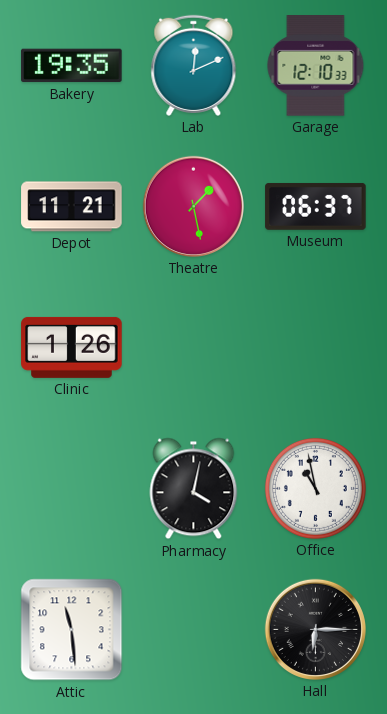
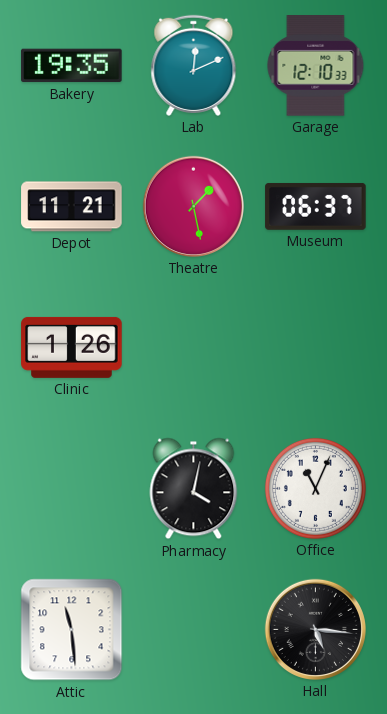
Office: 10:58 -> 11:04 (315, 488)
Hall: 6:15 -> 5:16 (315, 629)
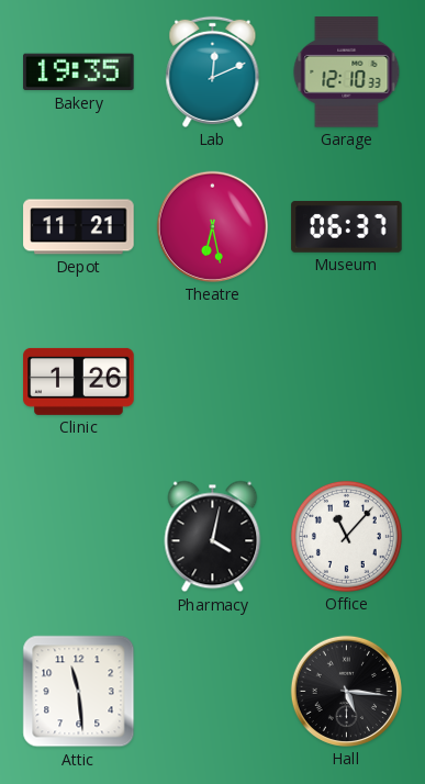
Theatre: 1:28 -> 6:28 (212, 226)
Office: 11:04 -> 11:07 (346, 536)
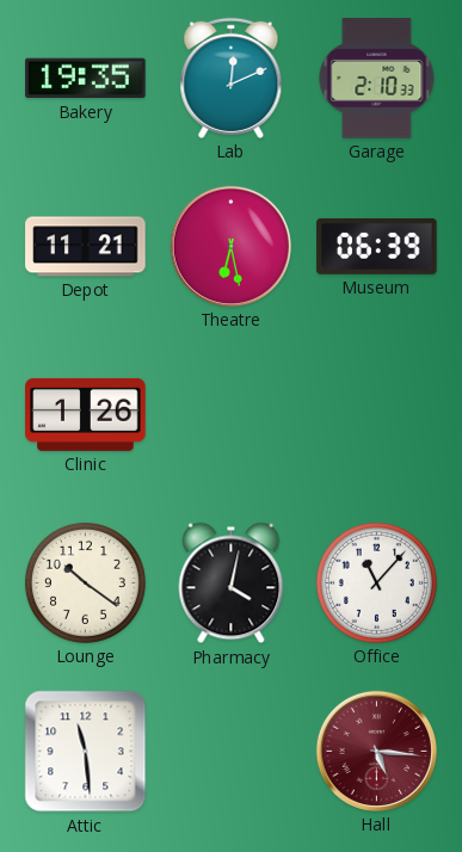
Garage: 12:10 -> 2:10 (377, 79)
Museum: 06:37 -> 06:39 (377, 246)
Lounge: none -> 10:21 (85, 582)
Hall dial: black -> burgundy (376, 751)
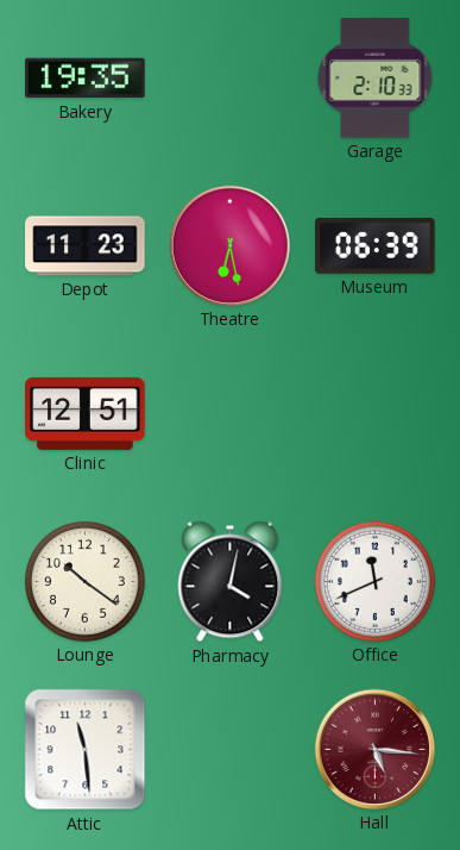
Lab: 12:11 -> none (232, 78)
Depot: 11:21 -> 11:23 (86, 246)
Clinic: 1:26 -> 12:51 (86, 413)
Office: 11:07 -> 11:41 (374, 581)
